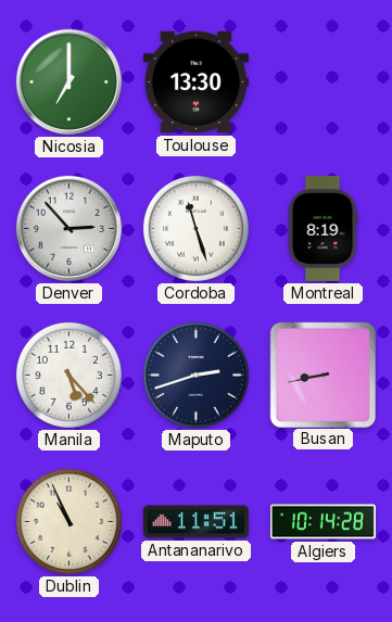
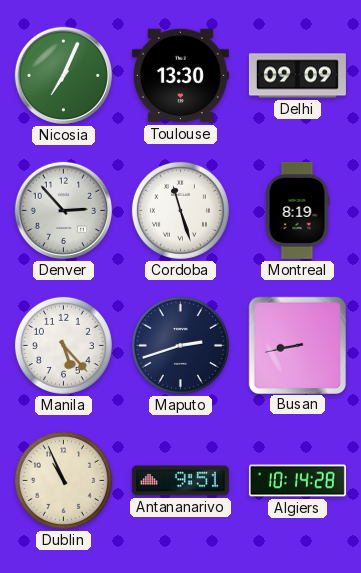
Nicosia: 7:00 -> 7:04 (63, 75)
Delhi: none -> 09:09 (297, 76)
Antananarivo: 11:51 -> 9:51 (180, 481)
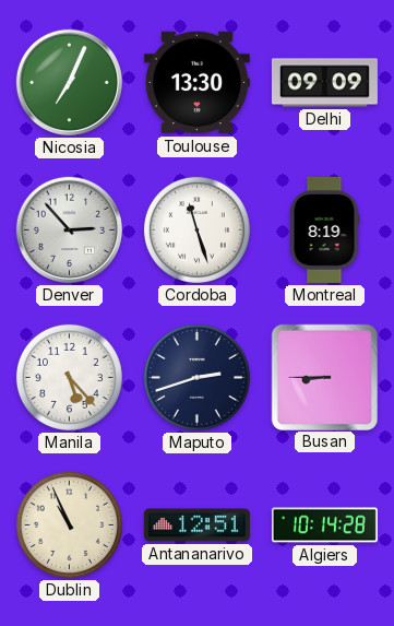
Busan: 8:43 -> 8:45 (324, 377)
Antananarivo: 9:51 -> 12:51 (196, 525)
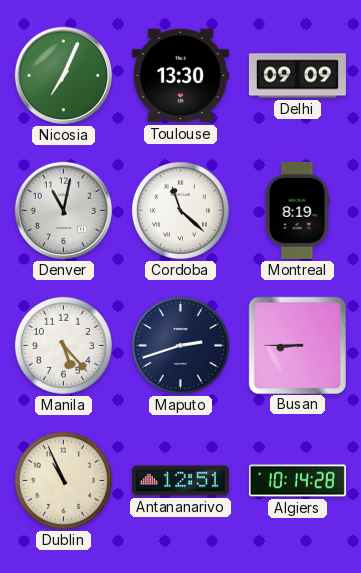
Denver: 2:53 -> 11:02 (63, 210)
Cordoba: 11:27 -> 11:22 (180, 210)
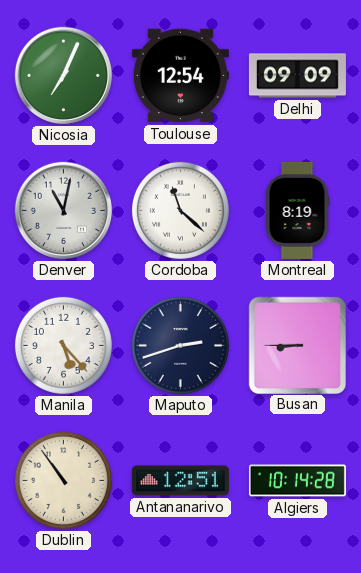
Toulouse: 13:30 -> 12:54 (180, 76)
Dublin: 10:56 -> 10:54 (63, 480)
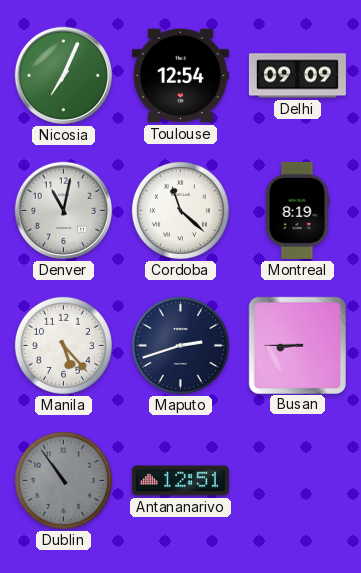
Dublin dial: cream -> grey (63, 480)
Algiers: 10:14 -> none (297, 481)
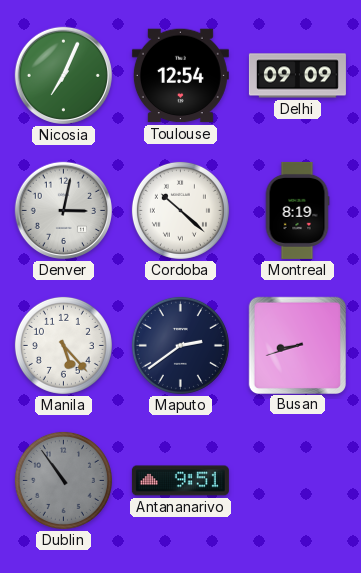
Denver: 11:02 -> 3:02 (63, 210)
Cordoba: 11:22 -> 10:22 (180, 210)
Maputo: 2:42 -> 2:39 (180, 345)
Busan: 8:45 -> 8:42 (297, 345)
Antananarivo: 12:51 -> 9:51 (180, 481)
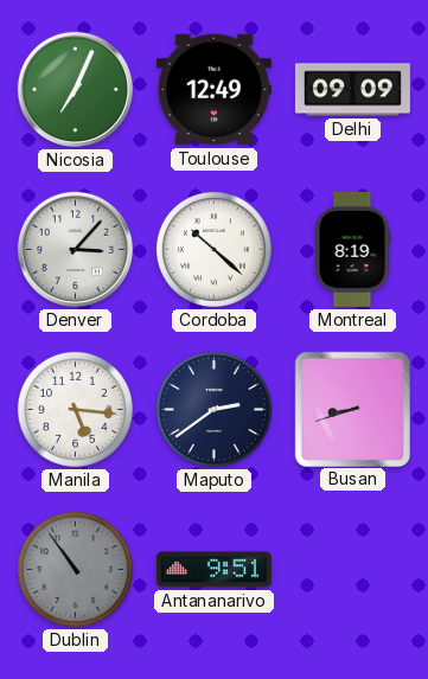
Toulouse: 12:54 -> 12:49 (213, 90)
Denver: 3:02 -> 3:07 (75, 249)
Manila: 5:23 -> 5:16 (75, 409)
